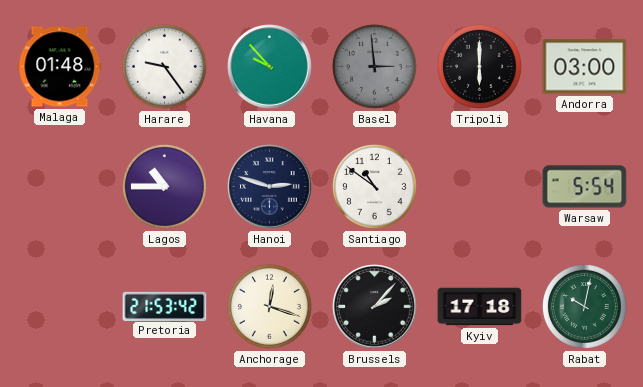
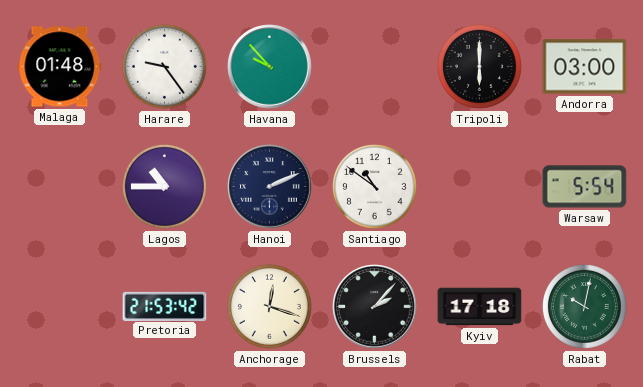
Basel: 2:59 -> none (374, 66)
Hanoi: 2:48 -> 2:11 (270, 187)
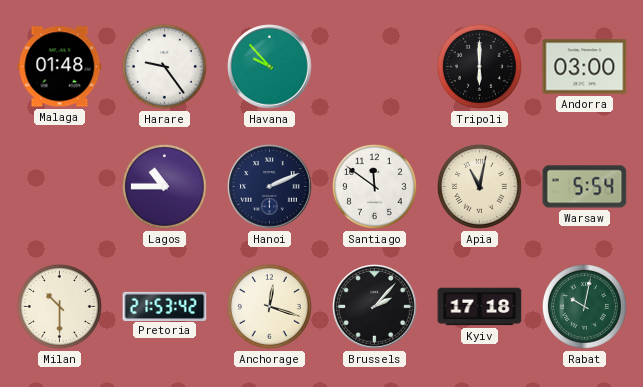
Santiago: 10:51 -> 11:51 (374, 186)
Apia: none -> 11:02 (479, 186)
Milan: none -> 10:30 (59, 306)
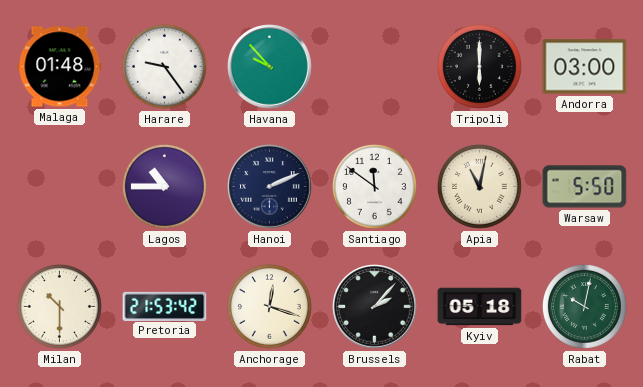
Warsaw: 5:54 -> 5:50 (585, 187)
Kyiv: 17:18 -> 05:18 (480, 307)
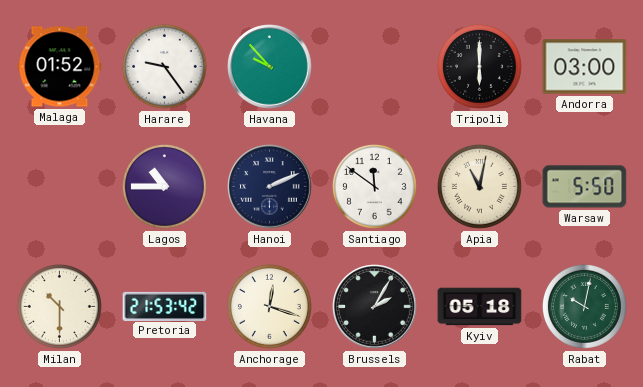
Malaga: 01:48 -> 01:52 (60, 67)
Brussels: 2:07 -> 2:05 (375, 307)
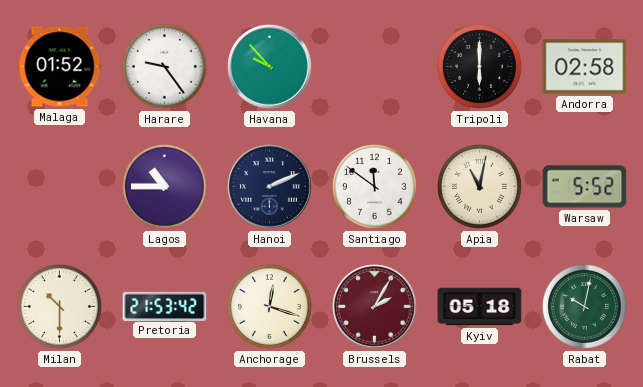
Andorra: 03:00 -> 02:58 (585, 67)
Warsaw: 5:50 -> 5:52 (585, 187)
Brussels dial: black -> burgundy (375, 307)
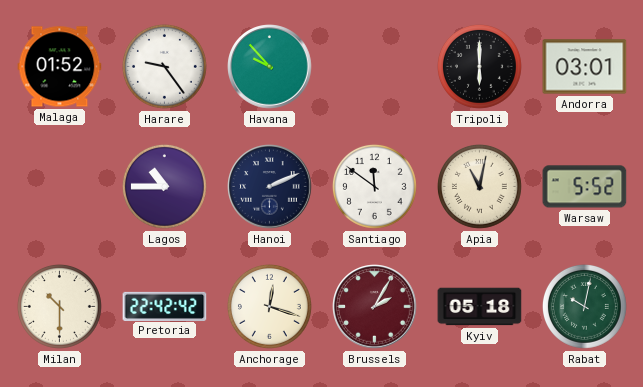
Andorra: 02:58 -> 03:01 (585, 67)
Pretoria: 21:53 -> 22:42 (165, 306)
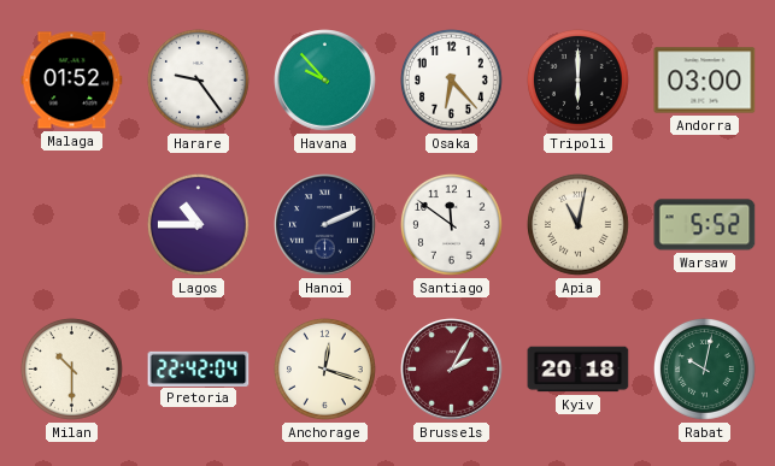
Osaka: none -> 6:23 (451, 79)
Andorra: 03:01 -> 03:00 (705, 81)
Pretoria: 22:42:42 -> 22:42:04 (199, 368)
Kyiv: 05:18 -> 20:18 (579, 370)
